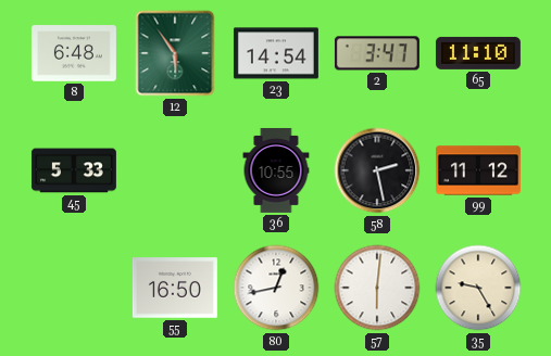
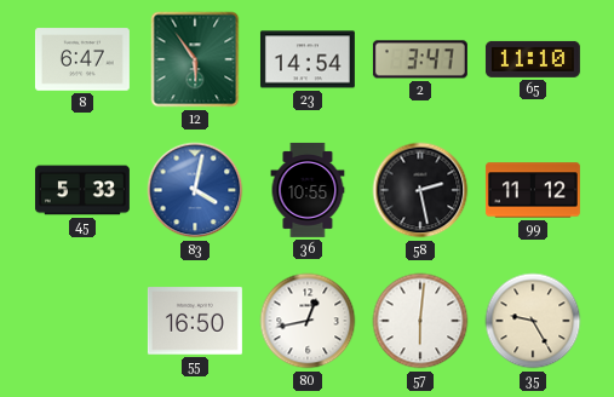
8: 6:48 -> 6:47 (82, 59)
83: none -> 4:02 (195, 190)
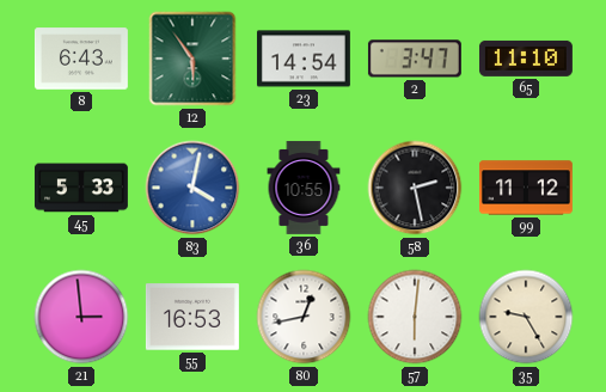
8: 6:47 -> 6:43 (81, 59)
21: none -> 2:59 (81, 317)
55: 16:50 -> 16:53 (192, 317)
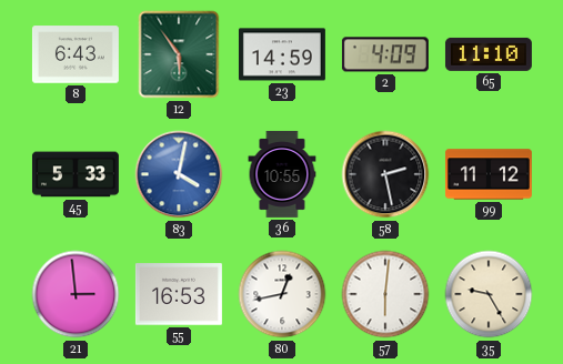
23: 14:54 -> 14:59 (282, 54)
2: 3:47 -> 4:09 (385, 54)
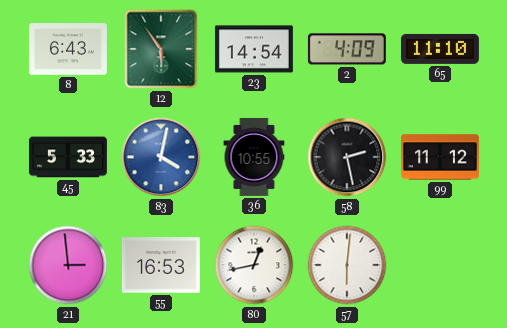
23: 14:59 -> 14:54 (254, 49)
35: 9:25 -> none (489, 294)
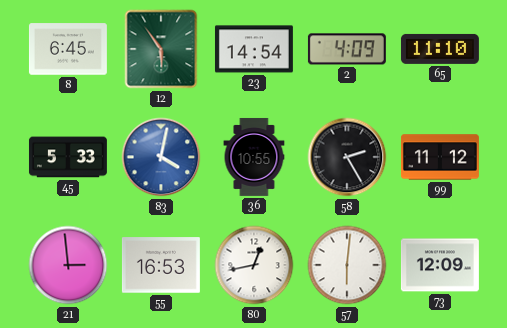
8: 6:43 -> 6:45 (68, 49)
58: 2:28 -> 2:25 (347, 157)
73: none -> 12:09 (440, 265)
